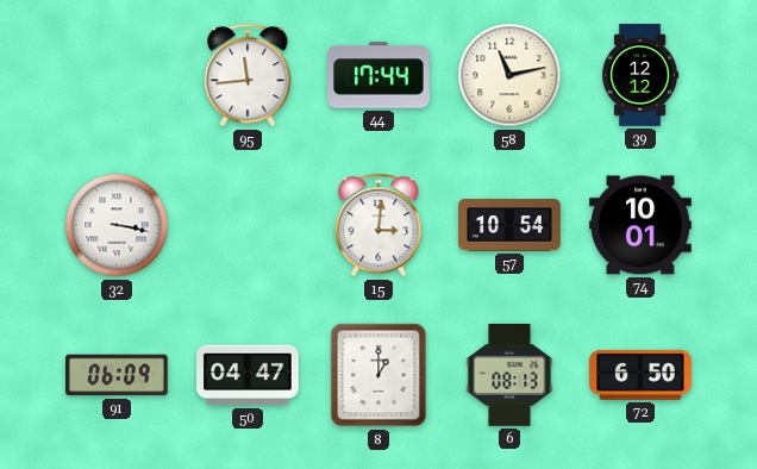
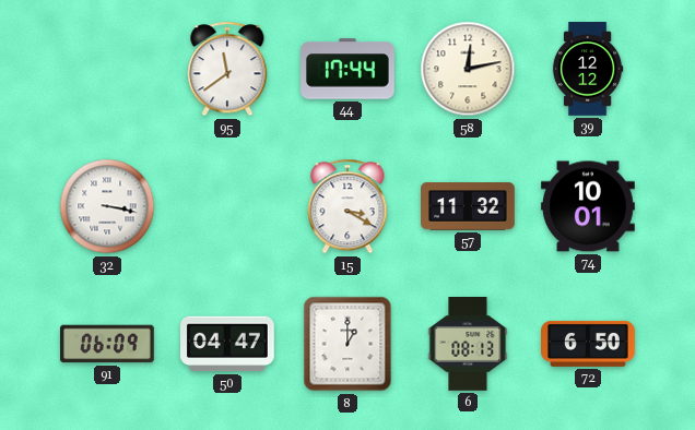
95: 11:44 -> 11:39 (227, 69)
58: 11:13 -> 12:13 (468, 69)
15: 3:01 -> 3:20 (347, 206)
57: 10:54 -> 11:32 (468, 206)
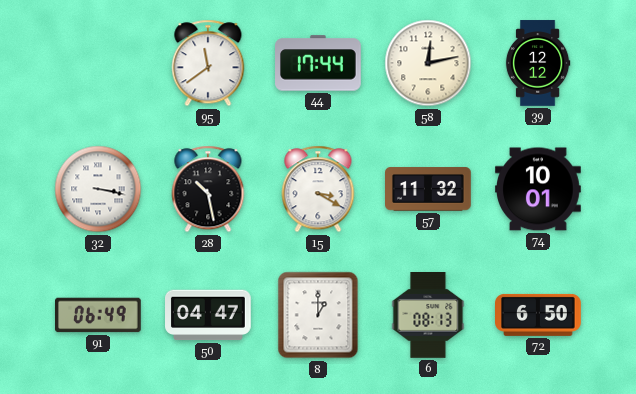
28: none -> 10:28 (208, 189)
91: 06:09 -> 06:49 (99, 315)
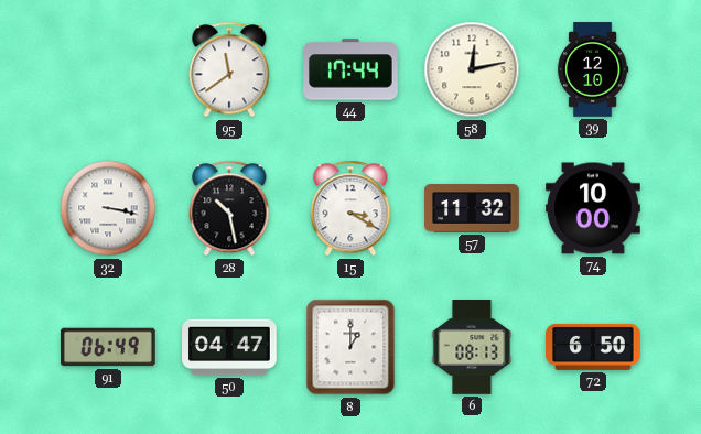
39: 12:12 -> 12:10 (593, 69)
74: 10:01 -> 10:00 (594, 208)
